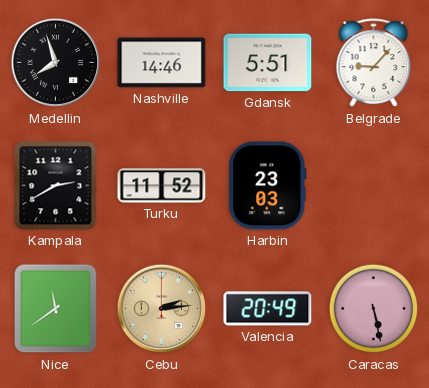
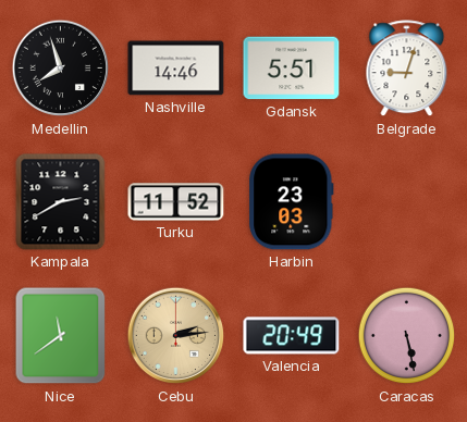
Belgrade: 9:07 -> 9:03 (407, 69)
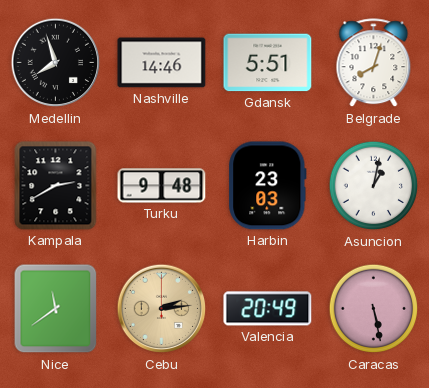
Belgrade: 9:03 -> 8:03 (374, 63)
Turku: 11:52 -> 9:48 (162, 186)
Asuncion: none -> 1:02 (374, 186)
